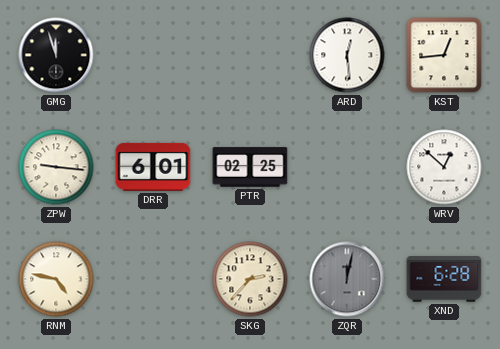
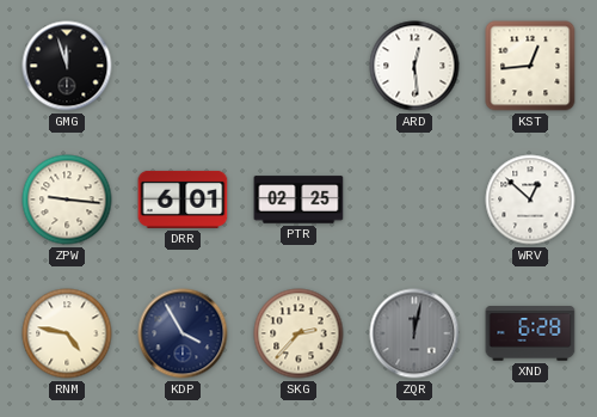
KDP: none -> 3:55 (183, 333)
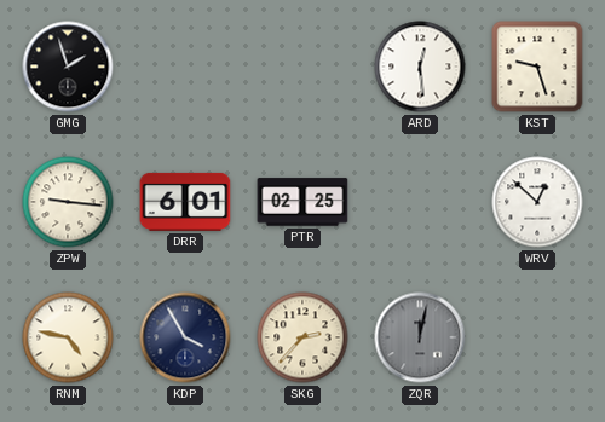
GMG: 11:57 -> 1:57 (68, 67)
KST: 12:44 -> 9:27 (537, 67)
XND: 6:28 -> none (530, 333)
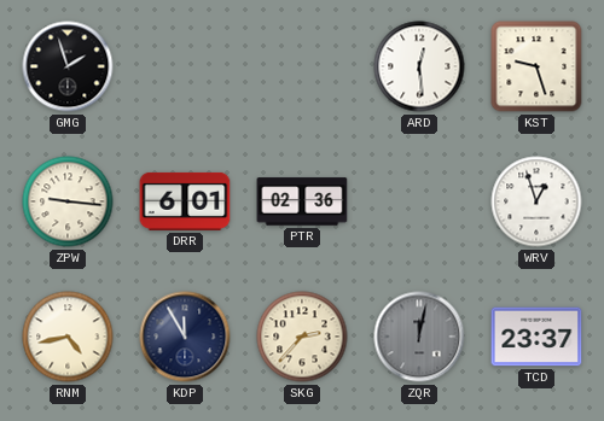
PTR: 02:25 -> 02:36 (302, 201)
WRV: 12:52 -> 12:57 (536, 201)
RNM: 4:47 -> 4:43 (68, 337)
KDP: 3:55 -> 11:55 (185, 337)
TCD: none -> 23:37 (536, 337)
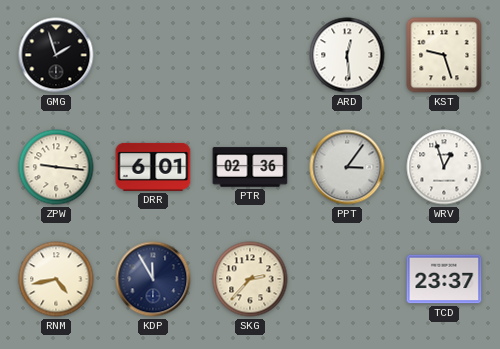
PPT: none -> 3:06 (347, 167)
ZQR: 12:02 -> none (419, 337)
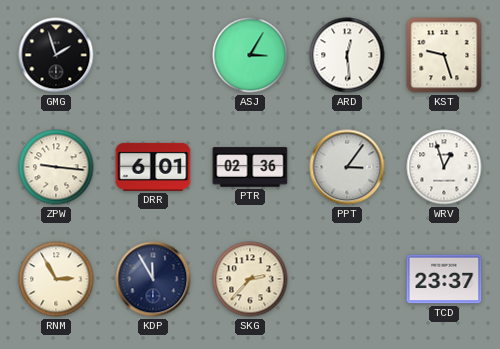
ASJ: none -> 3:05 (250, 55)
RNM: 4:43 -> 2:55 (56, 279)
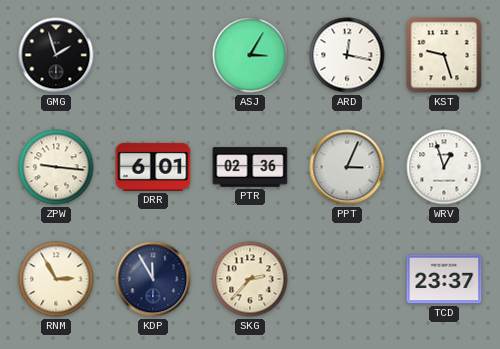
ARD: 12:29 -> 12:17 (347, 55)
PPT: 3:06 -> 3:04 (347, 167)
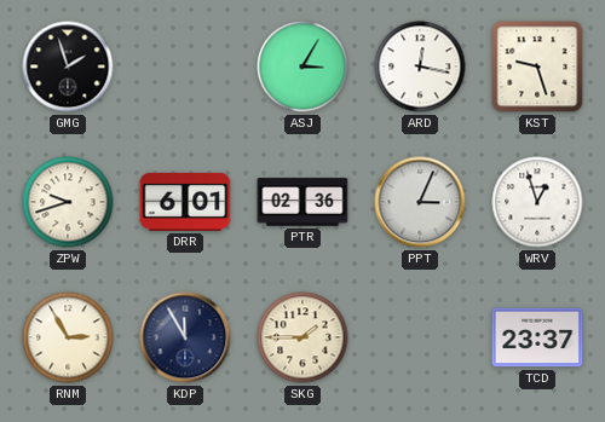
ZPW: 9:16 -> 9:42 (68, 202)
SKG: 2:37 -> 1:45 (302, 337)
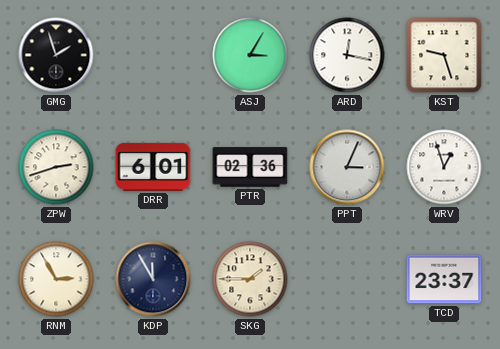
ZPW: 9:42 -> 2:42 (56, 167)
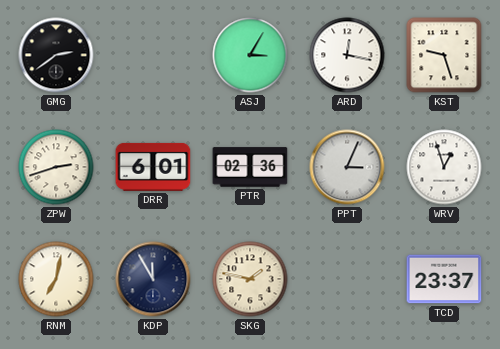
GMG: 1:57 -> 2:39 (56, 55)
RNM: 2:55 -> 7:02 (56, 279)
SKG: 1:45 -> 1:47 (250, 279)
